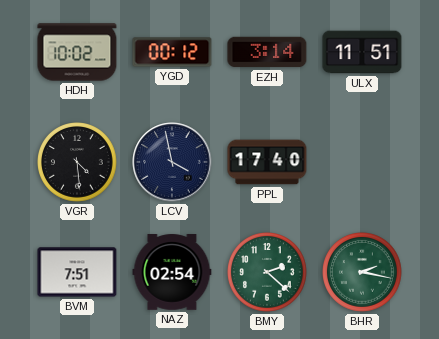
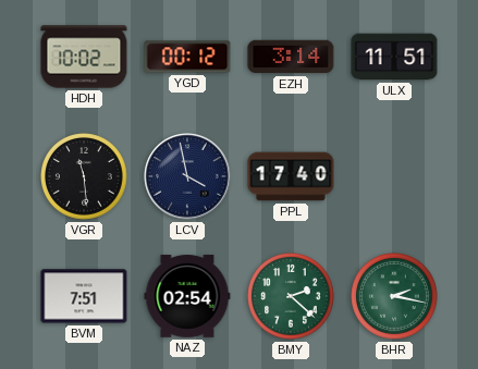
VGR: 4:29 -> 11:29 (85, 177)
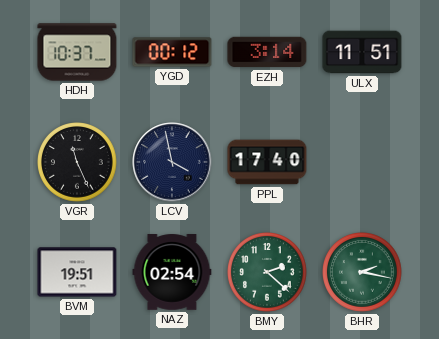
HDH: 10:02 -> 10:37 (77, 52)
VGR: 11:29 -> 11:26 (78, 163)
BVM: 7:51 -> 19:51 (77, 272)
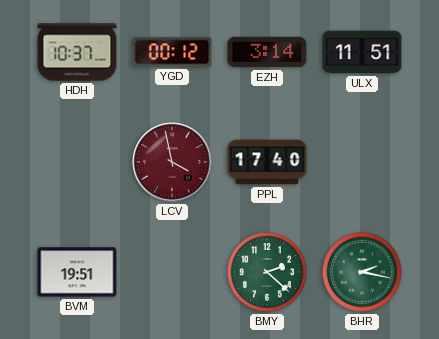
VGR: 11:26 -> none (78, 163)
LCV dial: navy -> burgundy (172, 162)
NAZ: 02:54 -> none (172, 272)
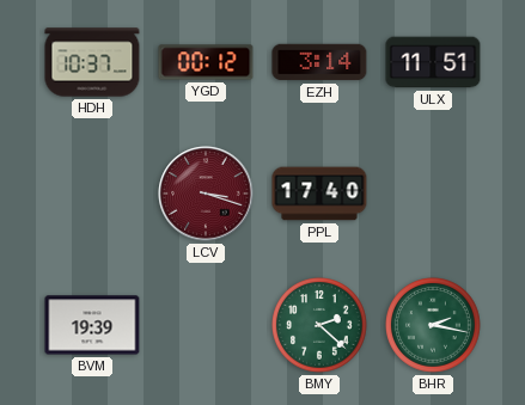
LCV: 3:58 -> 3:18 (206, 194)
BVM: 19:51 -> 19:39 (92, 325)
